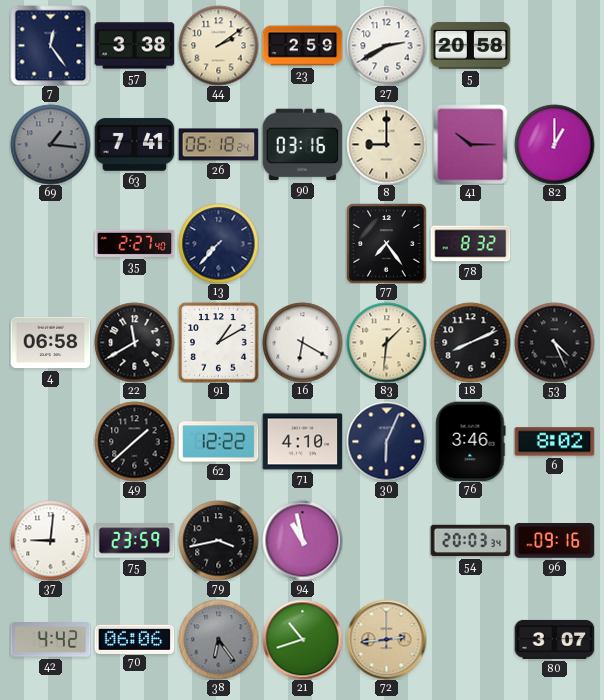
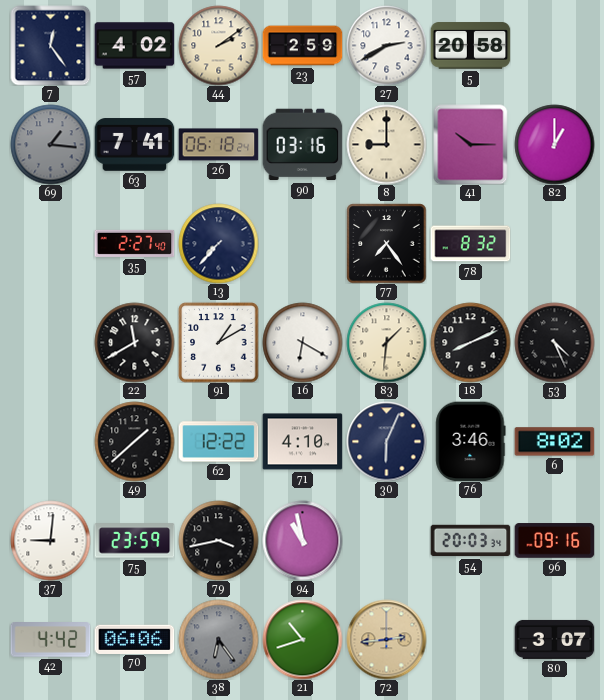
57: 3:38 -> 4:02 (134, 46)
4: 06:58 -> none (50, 343)
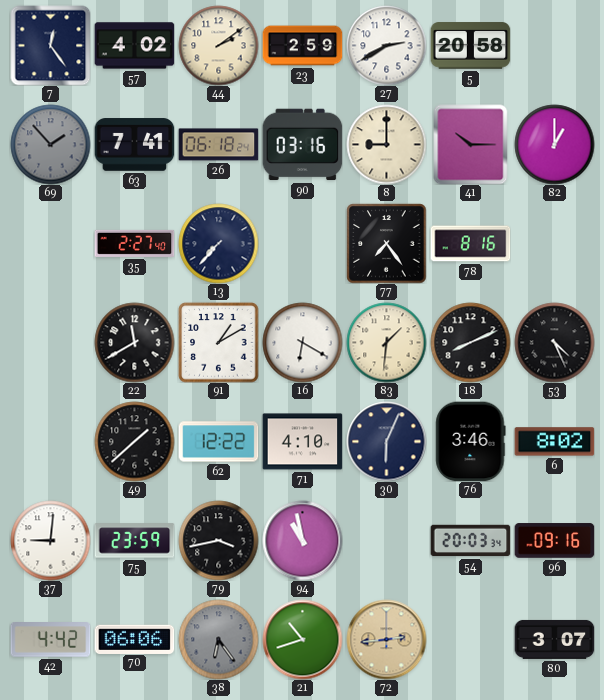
69: 1:16 -> 1:53 (50, 144)
78: 8:32 -> 8:16 (470, 244)
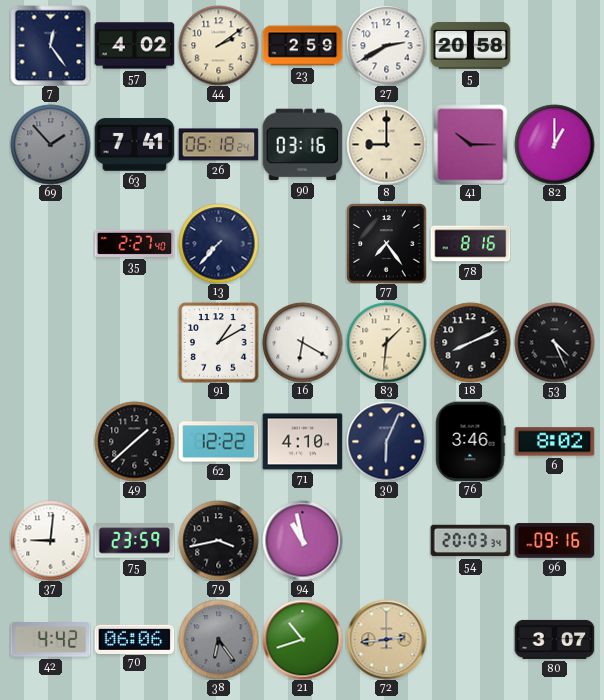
22: 11:40 -> none (134, 342)
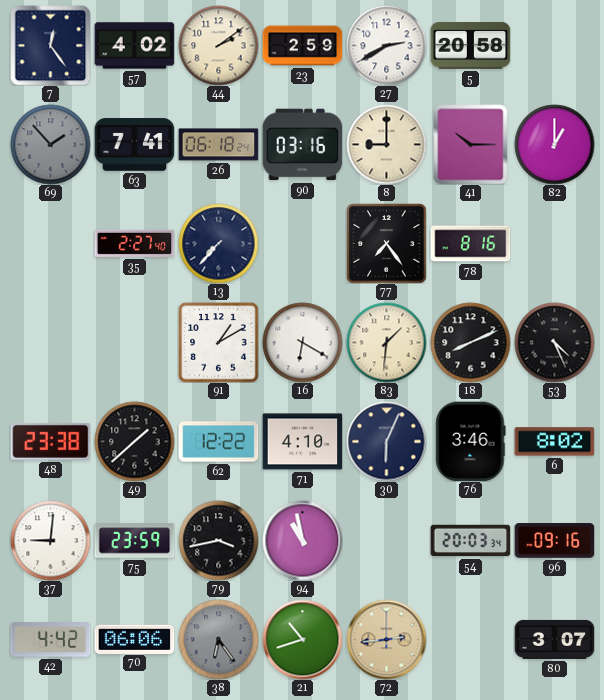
48: none -> 23:38 (50, 441)
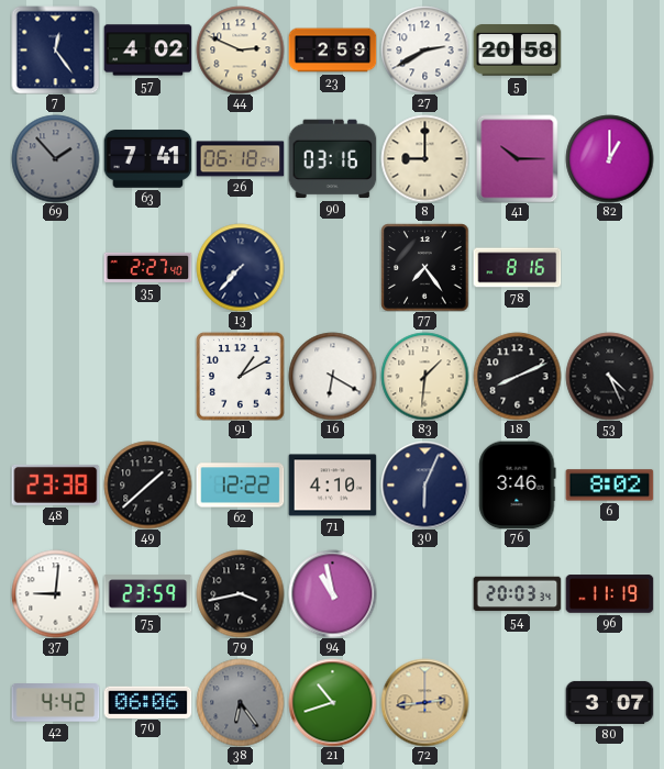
44: 2:09 -> 2:49 (240, 49)
96: 09:16 -> 11:19 (609, 594)
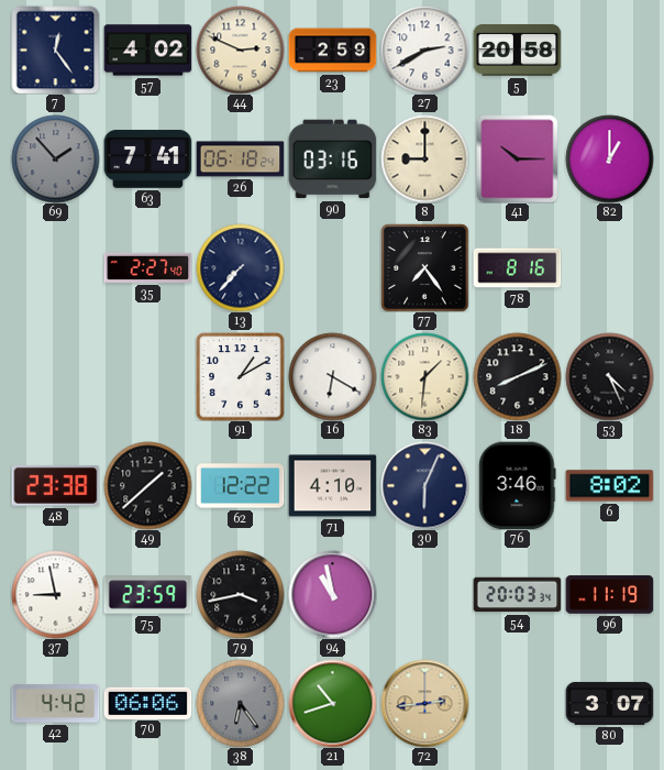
37: 9:01 -> 8:58 (55, 594)
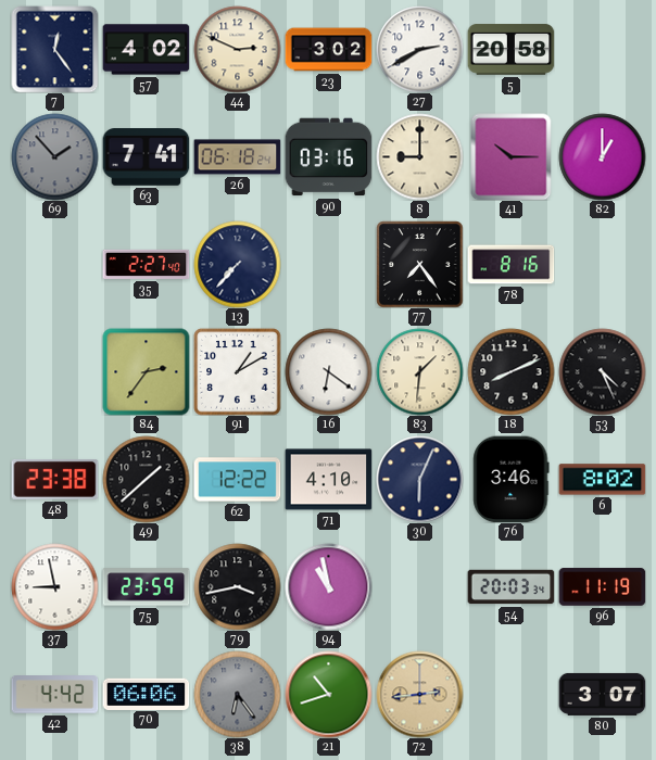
23: 2:59 -> 3:02 (328, 50)
84: none -> 2:36 (146, 371)
16: 6:20 -> 6:21 (328, 371)
